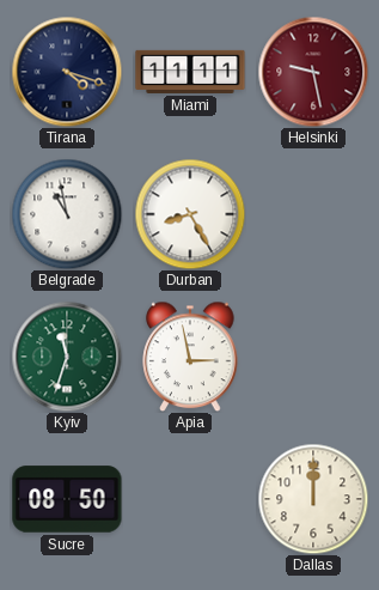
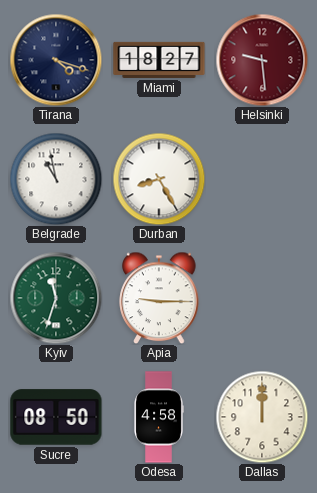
Miami: 11:11 -> 18:27 (159, 60)
Helsinki: 9:28 -> 9:29 (262, 60)
Apia: 2:58 -> 9:15 (159, 298)
Odesa: none -> 4:58 (159, 417)
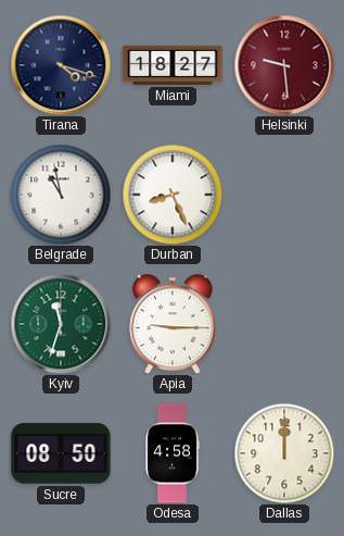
Durban: 8:25 -> 8:26 (173, 195)
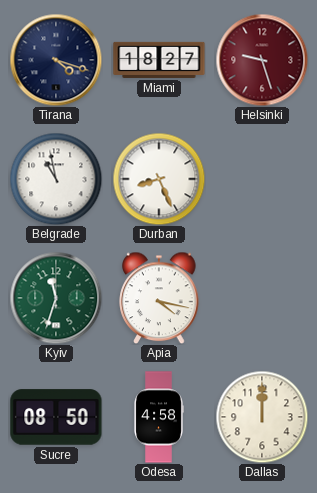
Helsinki: 9:29 -> 9:27 (262, 60)
Apia: 9:15 -> 4:17 (159, 298)
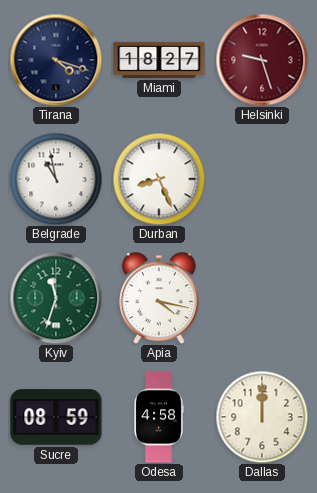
Sucre: 08:50 -> 08:59 (56, 417)
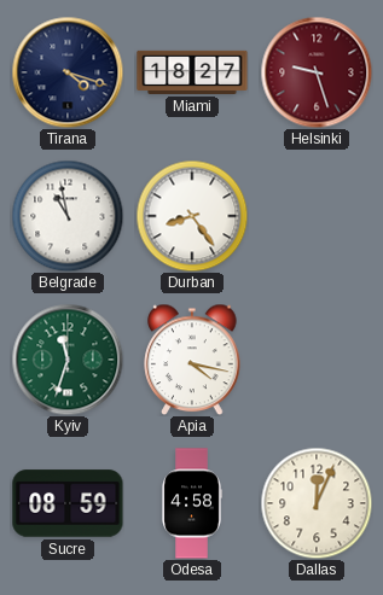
Durban: 8:26 -> 8:24 (192, 216)
Dallas: 12:00 -> 12:04 (317, 503)
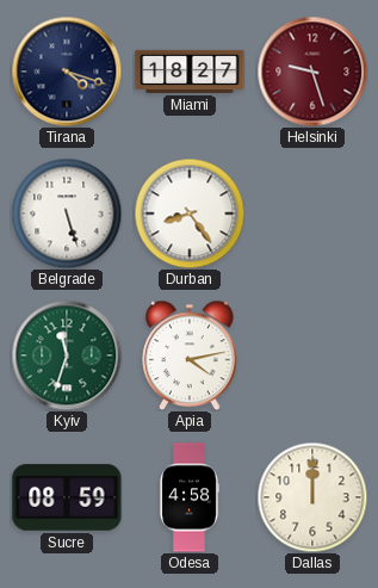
Belgrade: 10:58 -> 5:27 (67, 213)
Apia: 4:17 -> 4:13 (190, 355)
Dallas: 12:04 -> 12:00 (312, 497)
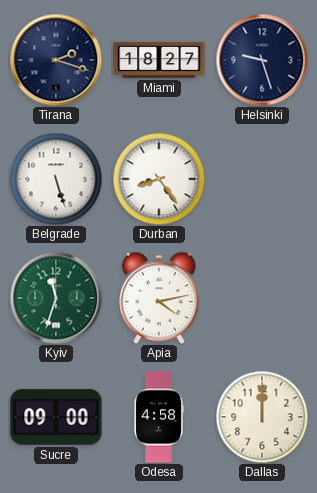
Tirana: 4:18 -> 2:18 (56, 60)
Helsinki dial: burgundy -> navy (262, 60)
Sucre: 08:59 -> 09:00 (56, 417)
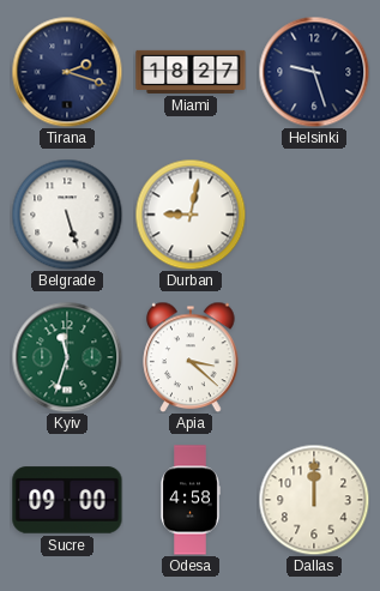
Durban: 8:24 -> 9:02 (191, 215)
Apia: 4:13 -> 3:22 (191, 357)
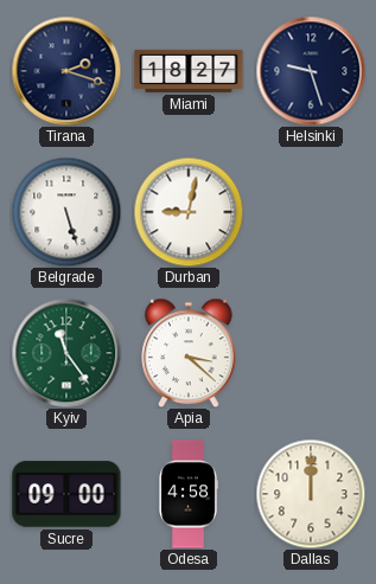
Kyiv: 11:33 -> 11:24 (66, 353)
